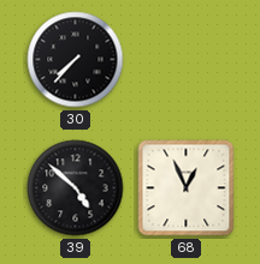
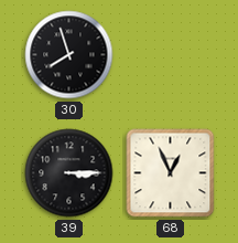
30: 7:37 -> 7:57 (69, 55)
39: 4:52 -> 3:15 (69, 173)
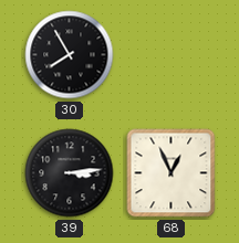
30: 7:57 -> 7:55 (70, 55)
39: 3:15 -> 3:14 (70, 173)
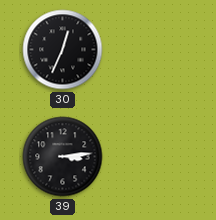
30: 7:55 -> 12:34 (63, 50)
68: 12:56 -> none (172, 173)
